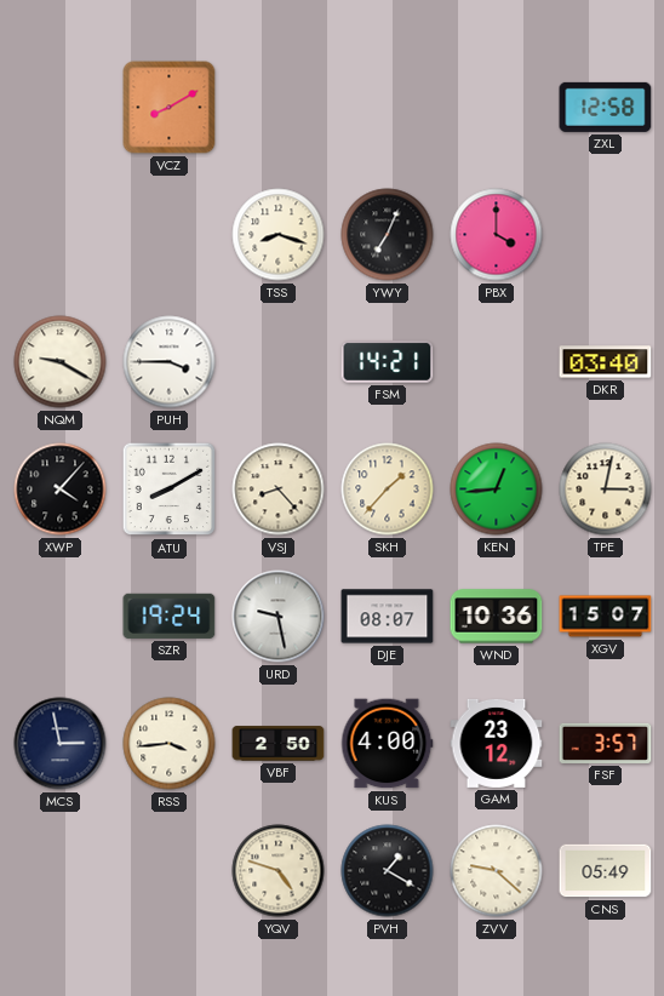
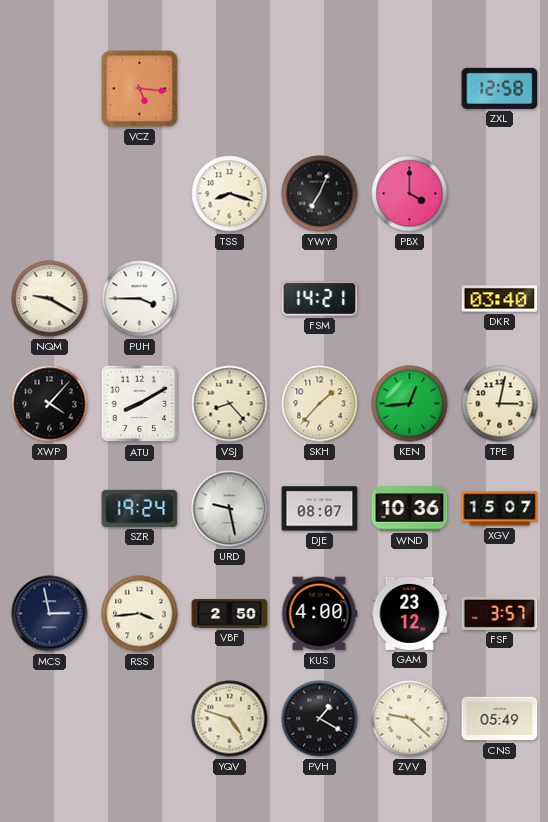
VCZ: 8:10 -> 5:16 (140, 89)
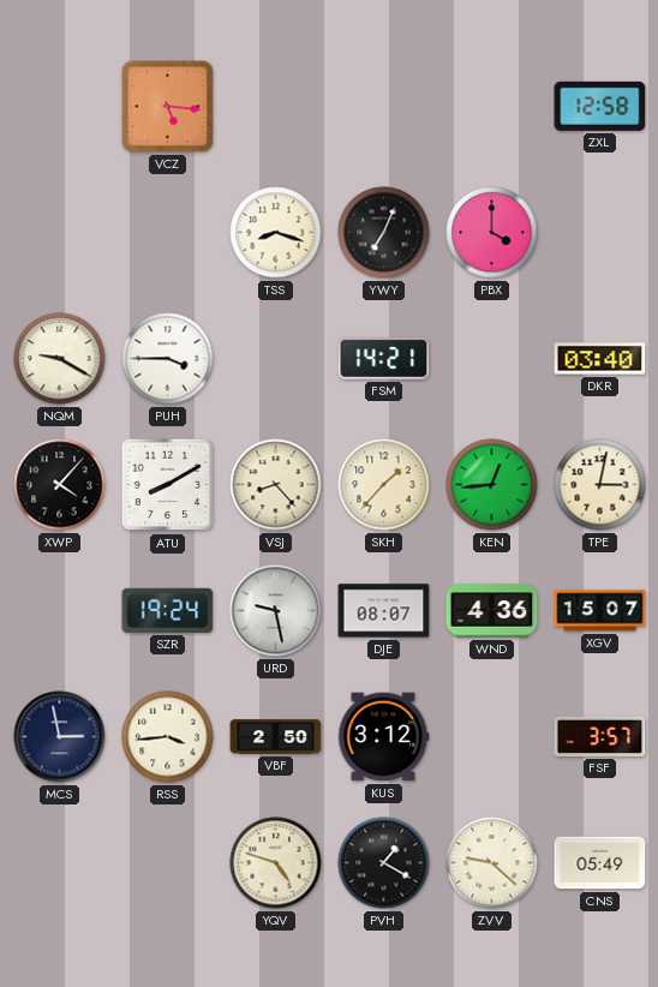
WND: 10:36 -> 4:36 (492, 611)
KUS: 4:00 -> 3:12 (384, 737)
GAM: 23:12 -> none (410, 613)
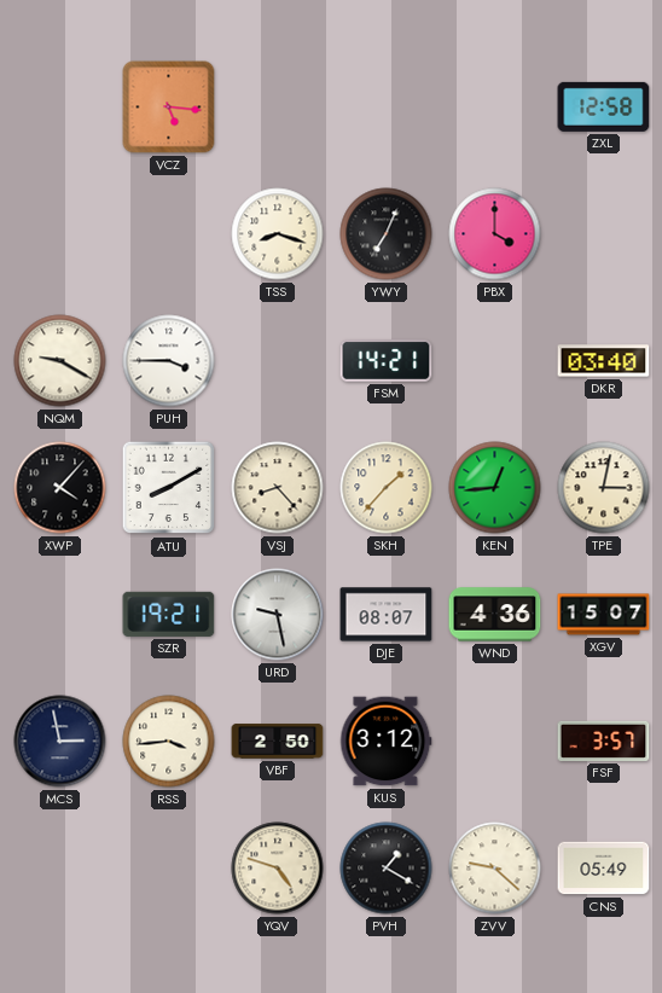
SZR: 19:24 -> 19:21 (169, 614)
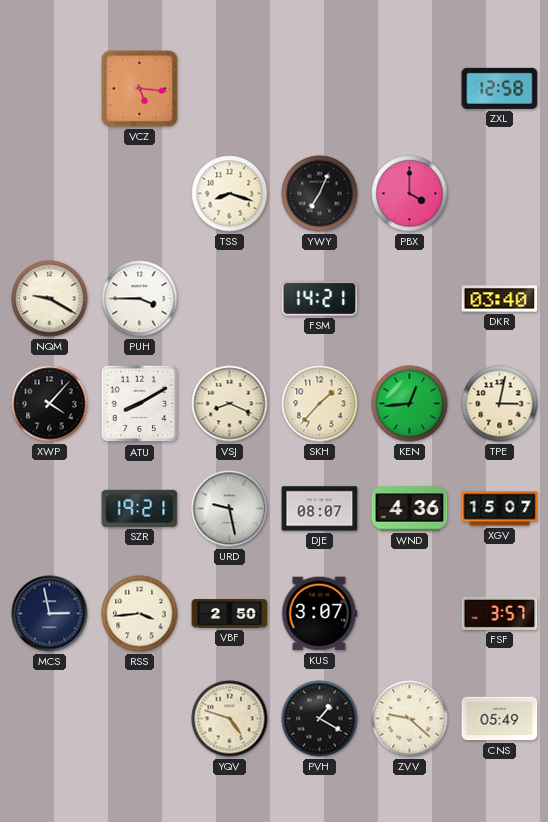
VSJ: 8:23 -> 8:19 (230, 404)
KUS: 3:12 -> 3:07 (320, 614)
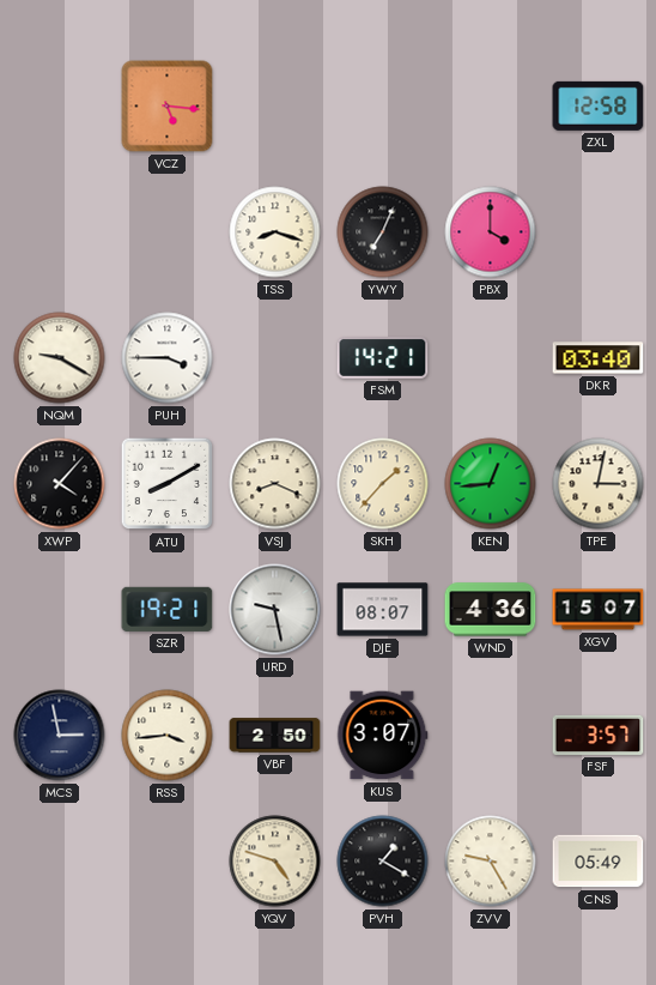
ZVV: 9:22 -> 9:25 (491, 862)
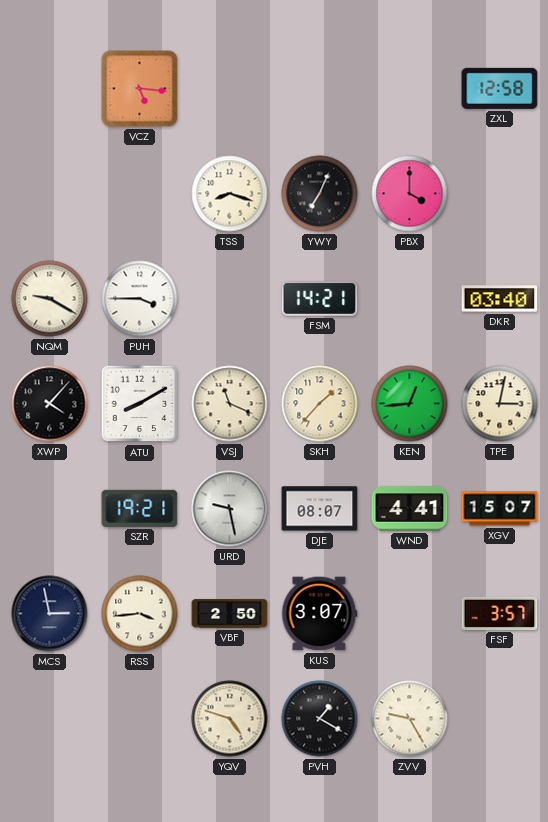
VSJ: 8:19 -> 11:19 (230, 404)
WND: 4:36 -> 4:41 (410, 509)
CNS: 05:49 -> none (599, 862)
